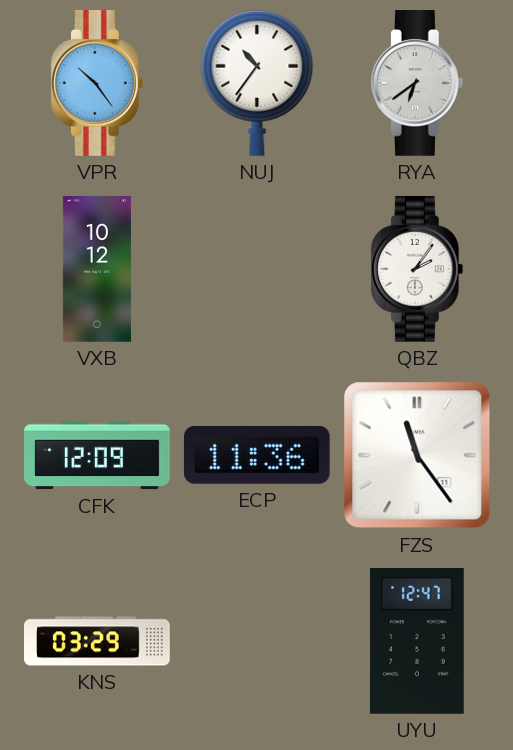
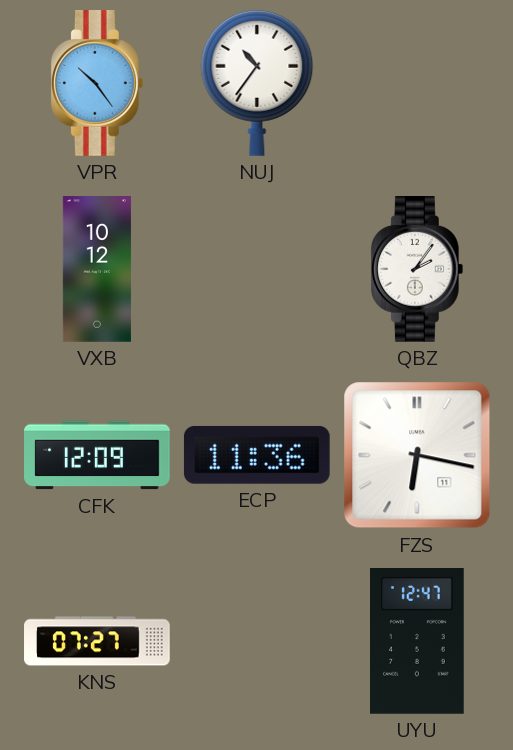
RYA: 6:39 -> none (417, 84)
FZS: 11:24 -> 6:17 (417, 455)
KNS: 03:29 -> 07:27 (97, 641)
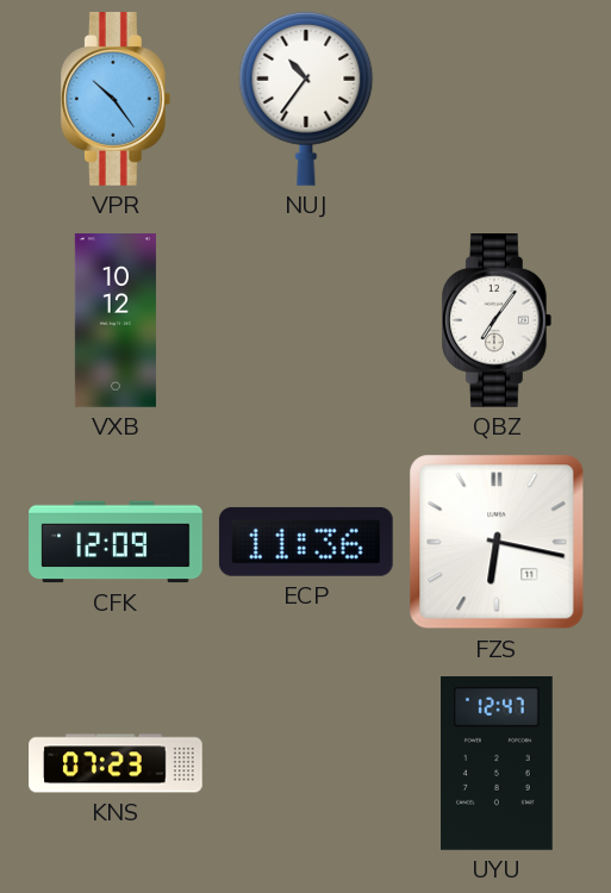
QBZ: 2:06 -> 7:06 (497, 321)
KNS: 07:27 -> 07:23 (116, 763)
